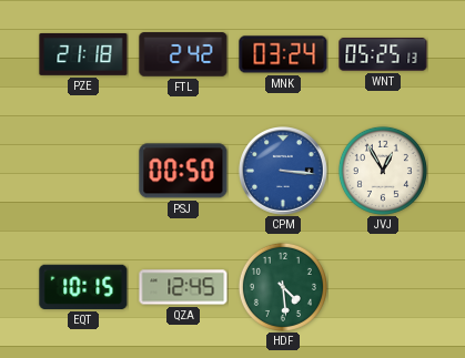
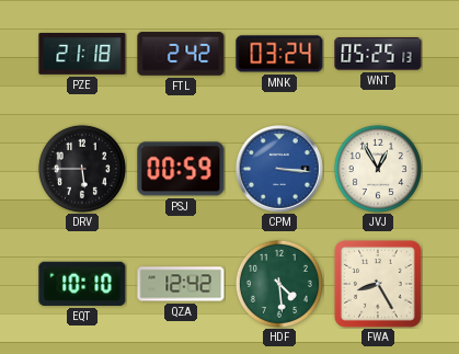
DRV: none -> 5:45 (82, 169)
PSJ: 00:50 -> 00:59 (181, 169)
EQT: 10:15 -> 10:10 (82, 284)
QZA: 12:45 -> 12:42 (181, 284)
FWA: none -> 8:25 (378, 284)
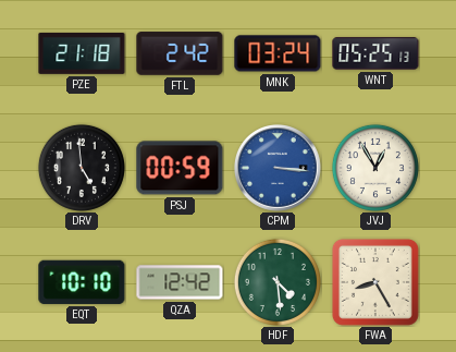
DRV: 5:45 -> 4:59 (82, 168)
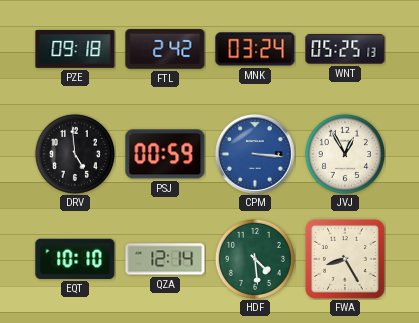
PZE: 21:18 -> 09:18 (75, 49)
QZA: 12:42 -> 12:14 (165, 259)
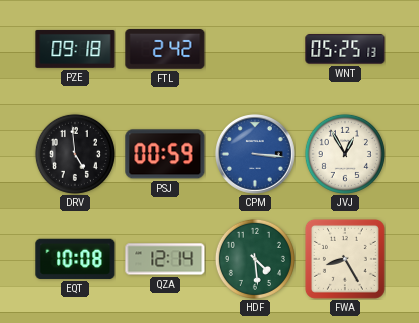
MNK: 03:24 -> none (255, 49)
EQT: 10:10 -> 10:08 (75, 259)
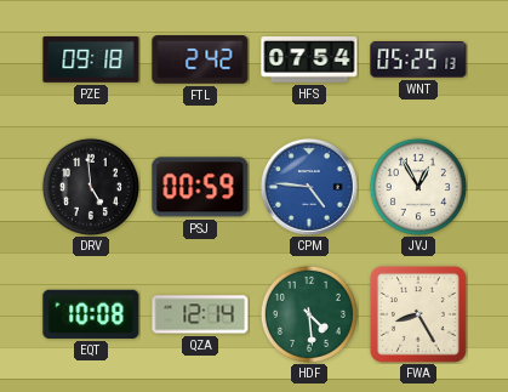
HFS: none -> 07:54 (309, 61)
CPM: 3:16 -> 4:46 (310, 188)
